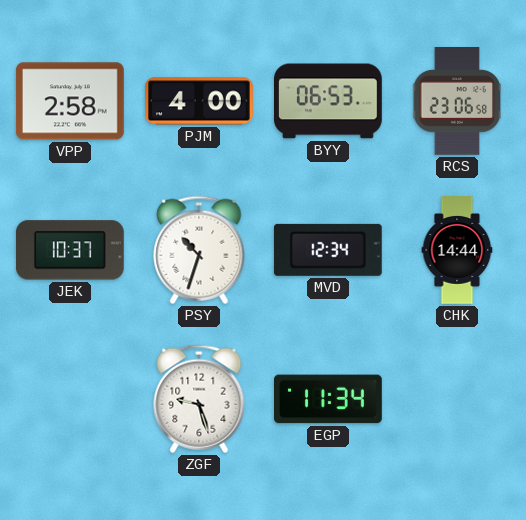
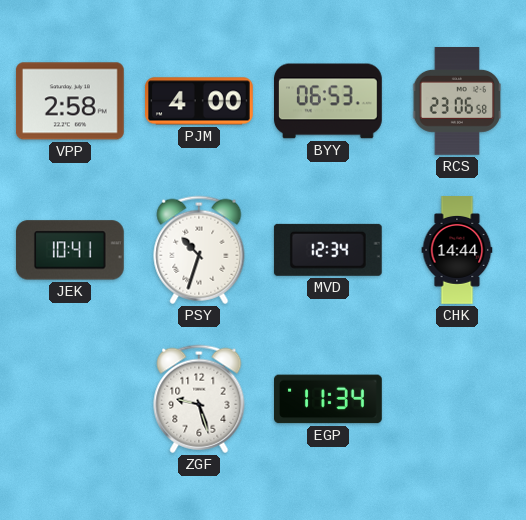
JEK: 10:37 -> 10:41 (70, 250)
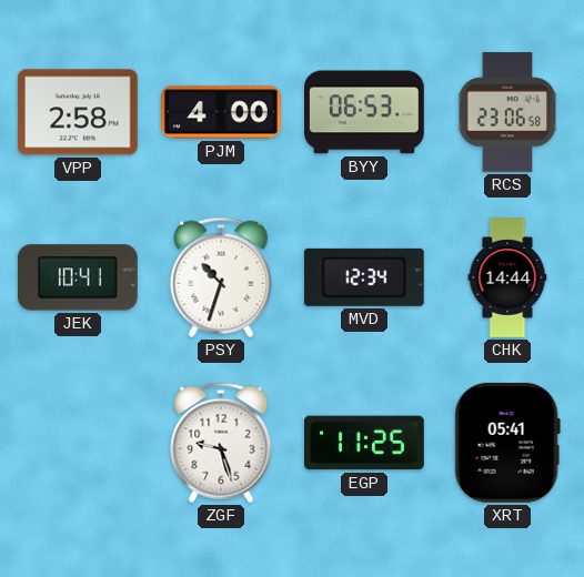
EGP: 11:34 -> 11:25 (365, 443)
XRT: none -> 05:41 (507, 443)
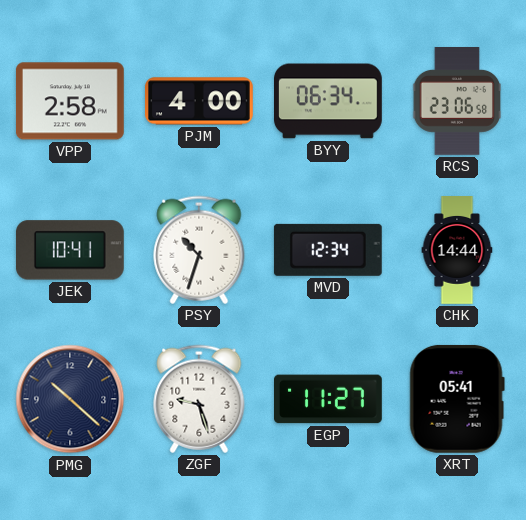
BYY: 06:53 -> 06:34 (329, 101)
PMG: none -> 10:22 (70, 399)
EGP: 11:25 -> 11:27 (329, 399)
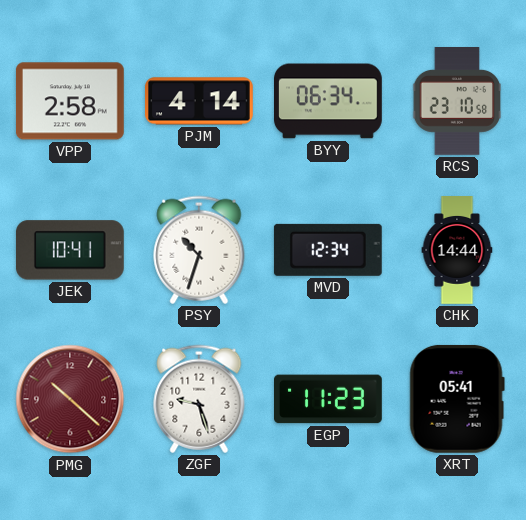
PJM: 4:00 -> 4:14 (200, 101)
RCS: 23:06 -> 23:10 (457, 102)
PMG dial: navy -> burgundy (70, 399)
EGP: 11:27 -> 11:23 (329, 399)
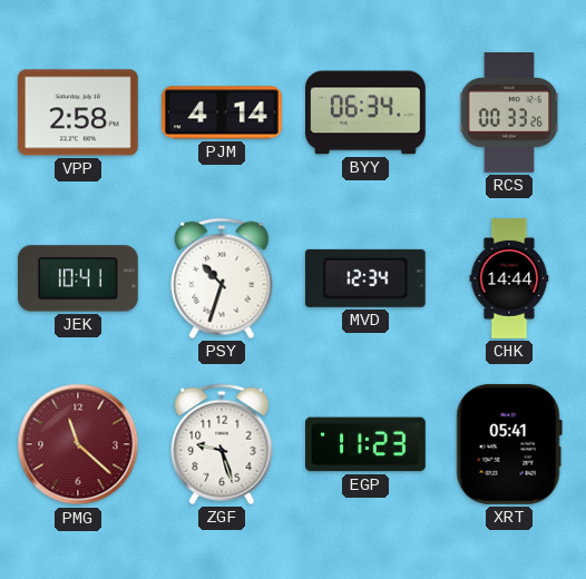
RCS: 23:10 -> 00:33 (509, 114)
PMG: 10:22 -> 11:22 (78, 444)
